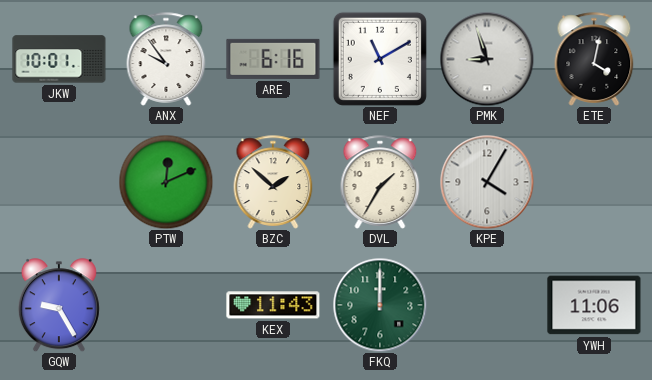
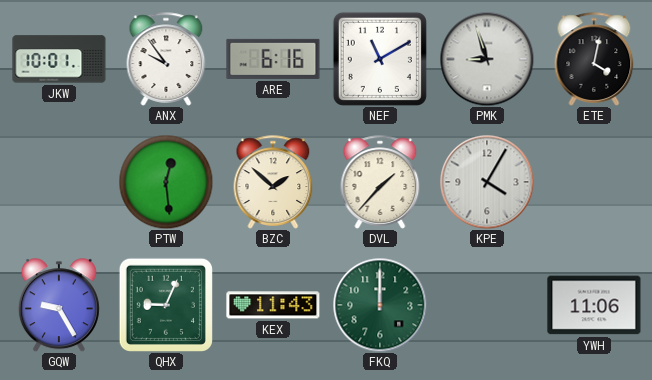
PTW: 12:11 -> 12:29 (166, 182)
DVL: 1:35 -> 1:37 (380, 182)
QHX: none -> 9:04 (166, 305)
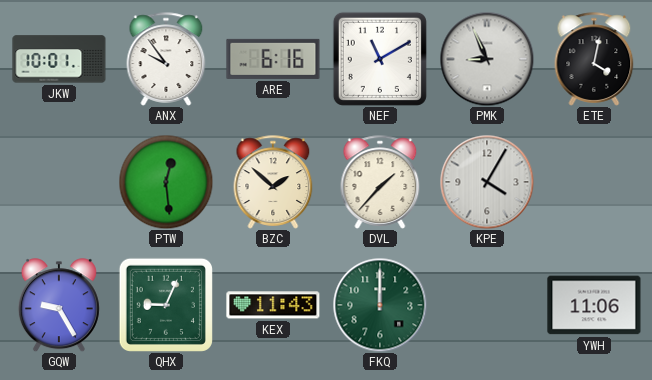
PMK: 8:57 -> 8:56 (487, 59)
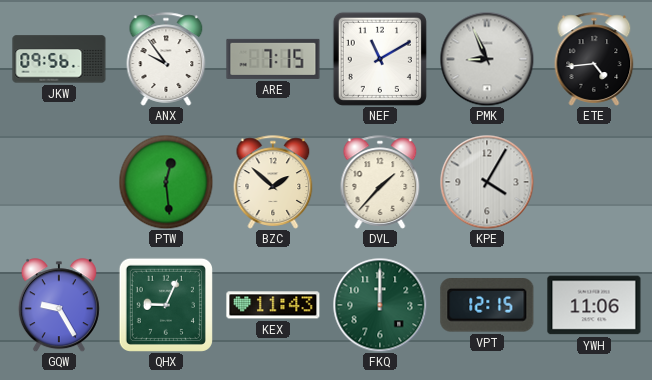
JKW: 10:01 -> 09:56 (59, 59)
ARE: 6:16 -> 7:15 (273, 59)
ETE: 4:02 -> 4:44 (594, 59)
VPT: none -> 12:15 (487, 306)
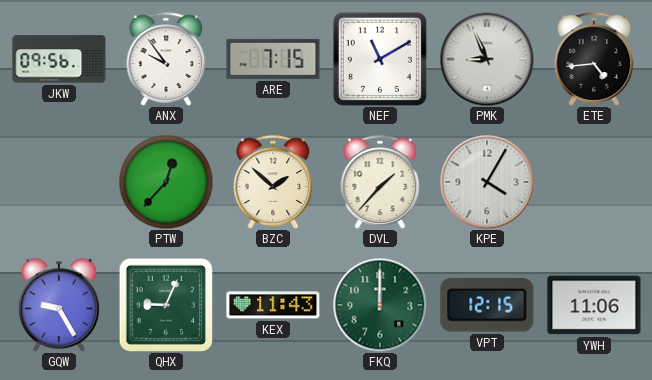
PTW: 12:29 -> 12:37 (166, 182)
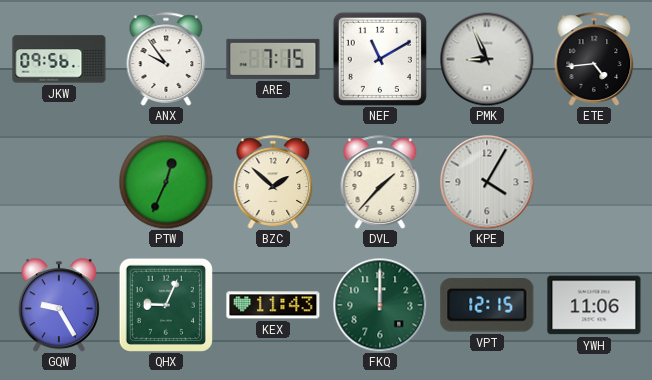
PTW: 12:37 -> 12:34 (166, 182)
